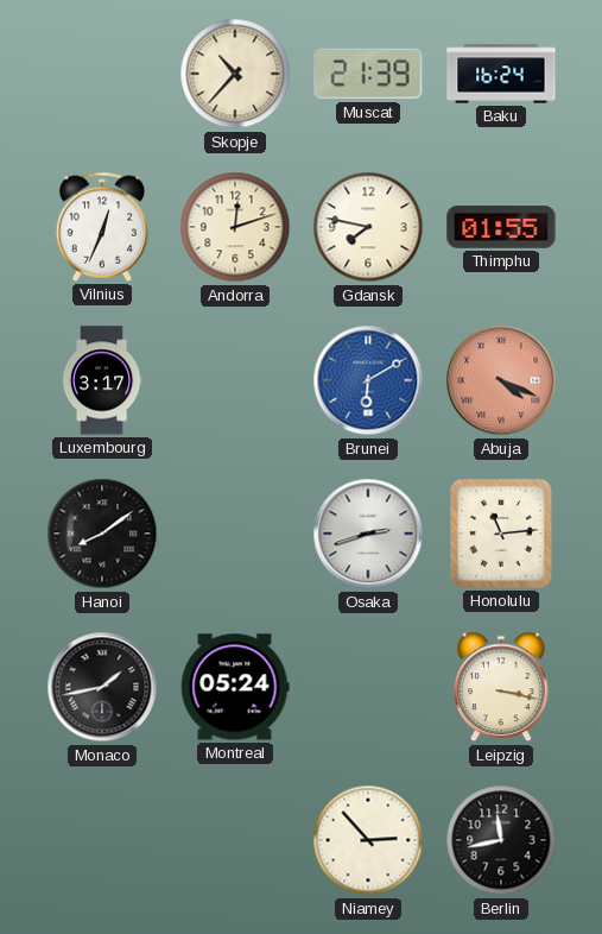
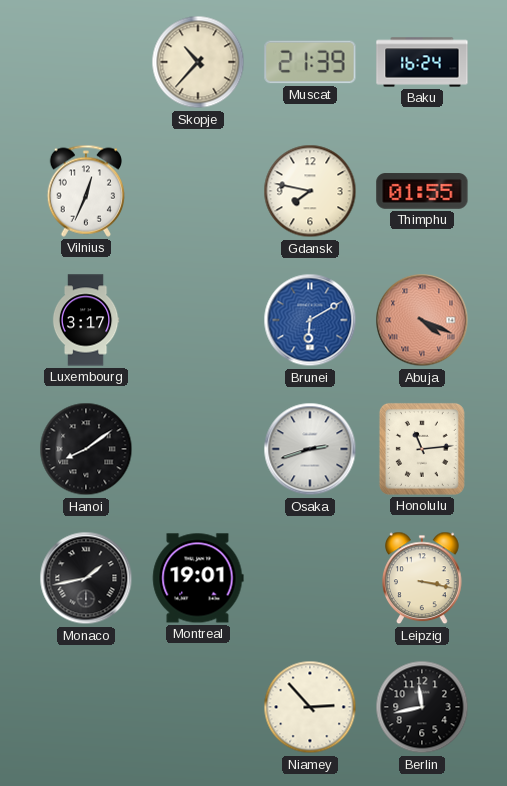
Andorra: 12:12 -> none (235, 227)
Montreal: 05:24 -> 19:01 (198, 578)
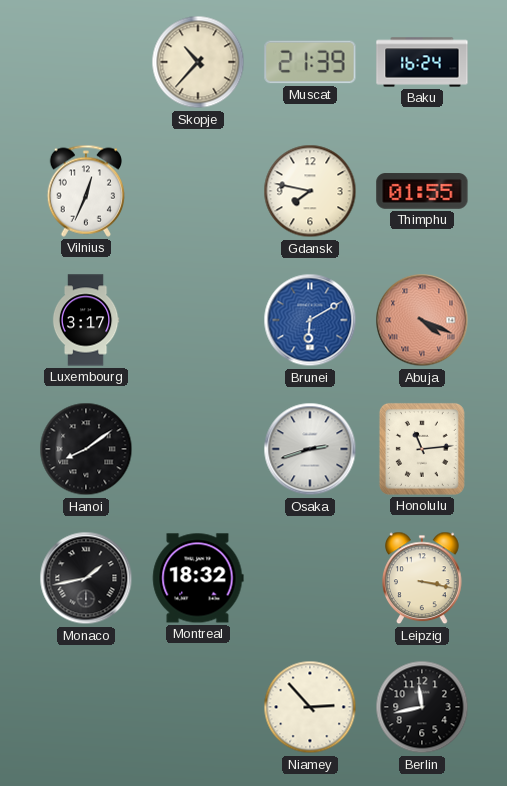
Montreal: 19:01 -> 18:32 (198, 578)
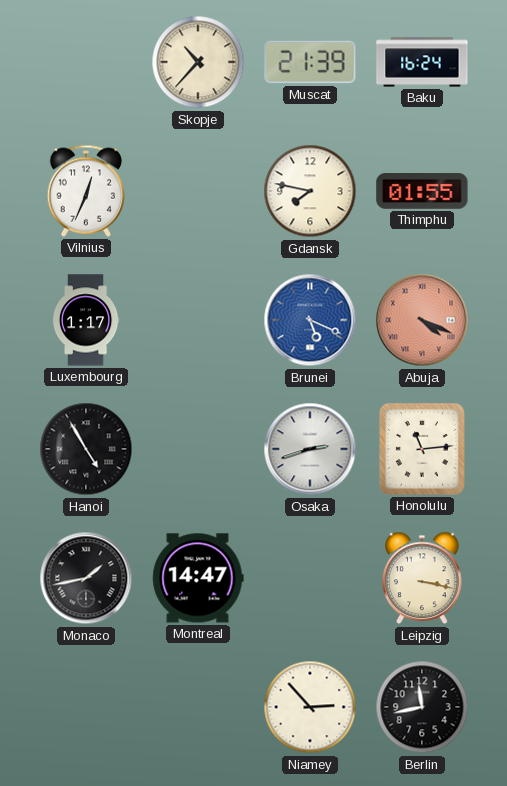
Luxembourg: 3:17 -> 1:17 (86, 320)
Brunei: 6:10 -> 5:19 (310, 320)
Hanoi: 8:09 -> 4:55 (86, 449)
Montreal: 18:32 -> 14:47 (198, 578)
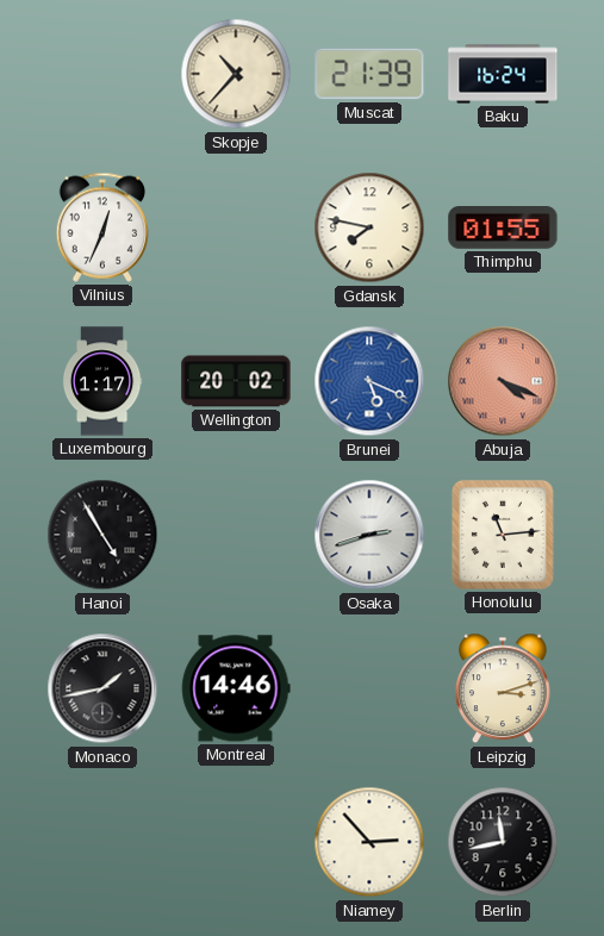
Wellington: none -> 20:02 (236, 381)
Montreal: 14:47 -> 14:46 (236, 688)
Leipzig: 3:17 -> 3:12 (504, 688)
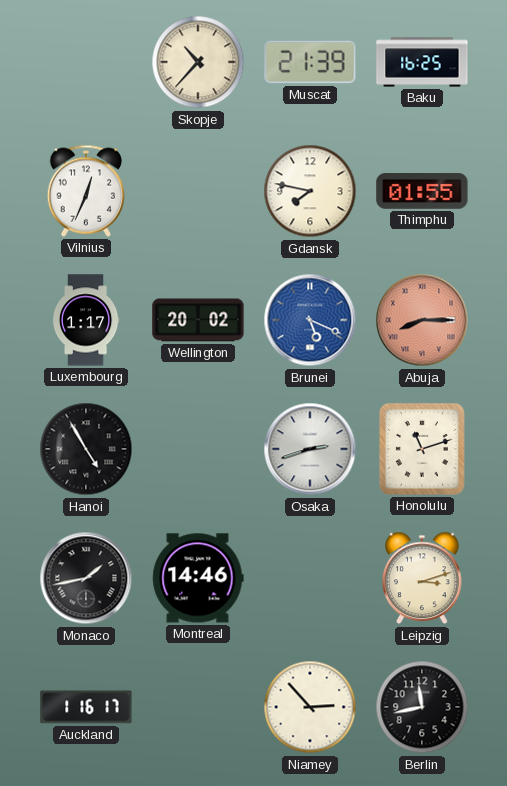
Baku: 16:24 -> 16:25 (422, 62)
Abuja: 4:19 -> 8:15 (422, 320)
Honolulu: 11:14 -> 11:12 (422, 449)
Auckland: none -> 1:16 (86, 707)
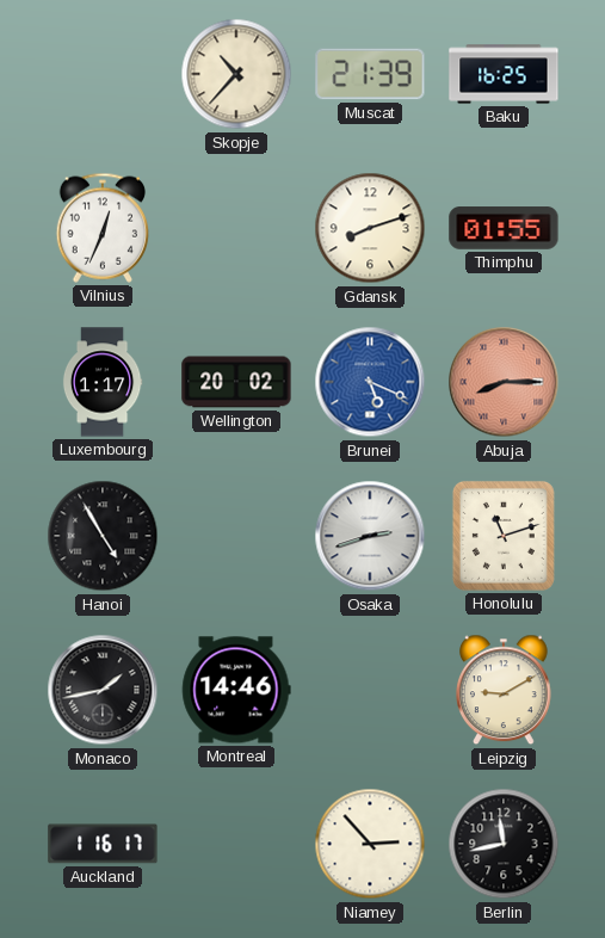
Gdansk: 7:47 -> 8:12 (370, 228)
Leipzig: 3:12 -> 9:10 (505, 690)
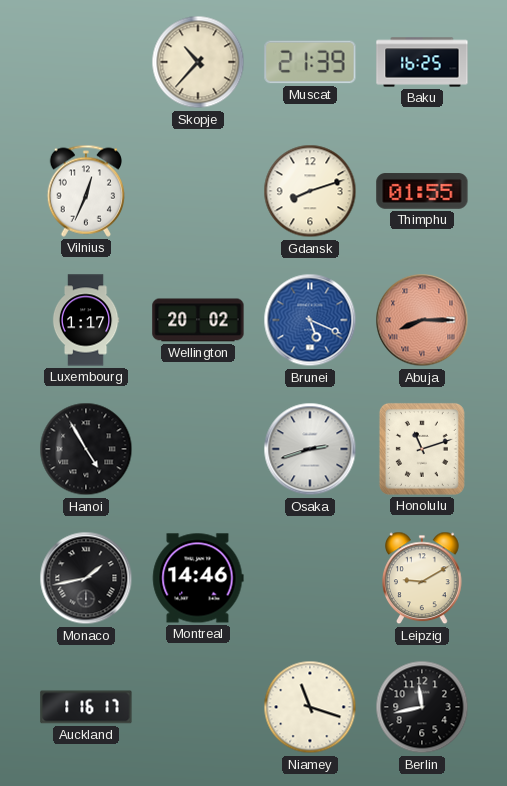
Niamey: 2:53 -> 11:18 (310, 707)
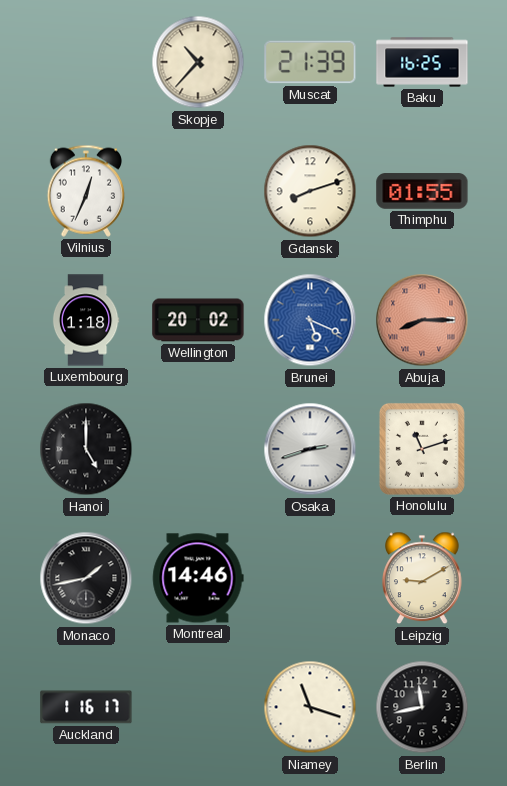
Luxembourg: 1:17 -> 1:18 (86, 320)
Hanoi: 4:55 -> 5:00 (86, 449)
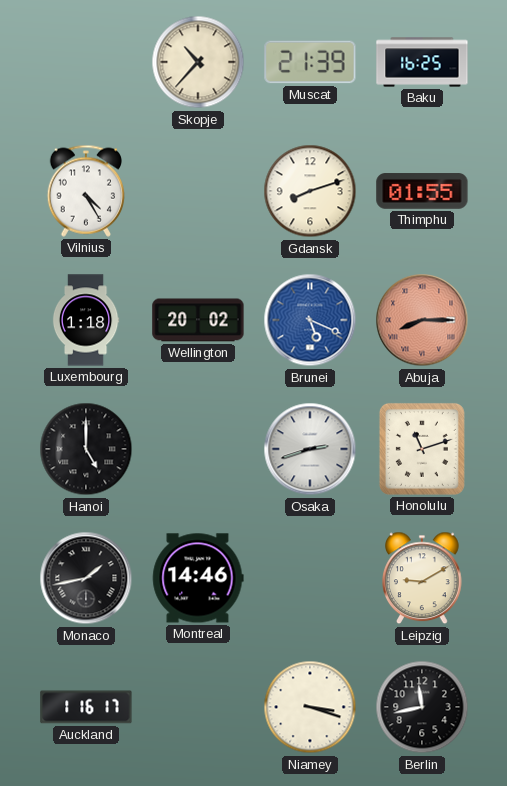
Vilnius: 12:34 -> 4:25 (85, 191)
Niamey: 11:18 -> 3:18 (310, 707)
